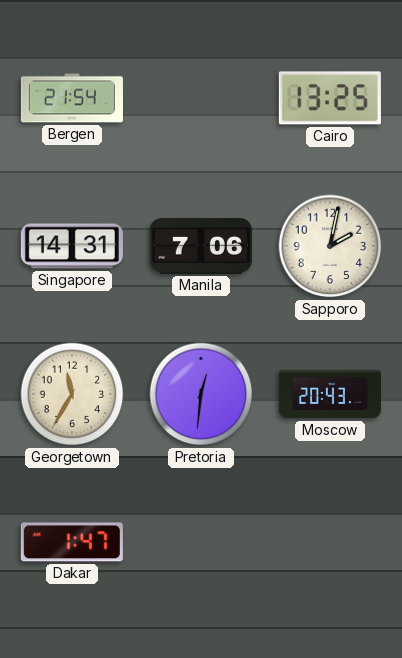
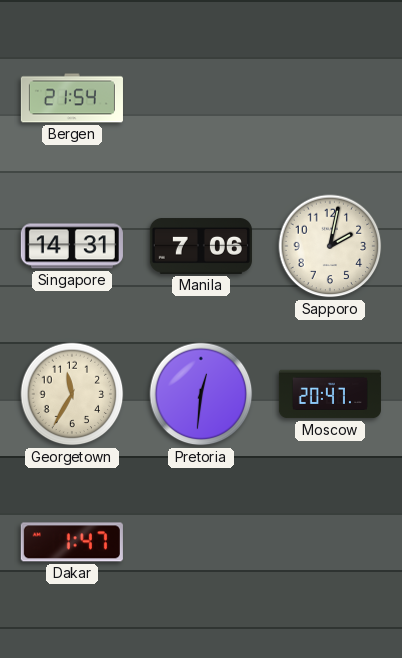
Cairo: 13:25 -> none (330, 98)
Moscow: 20:43 -> 20:47 (330, 394)
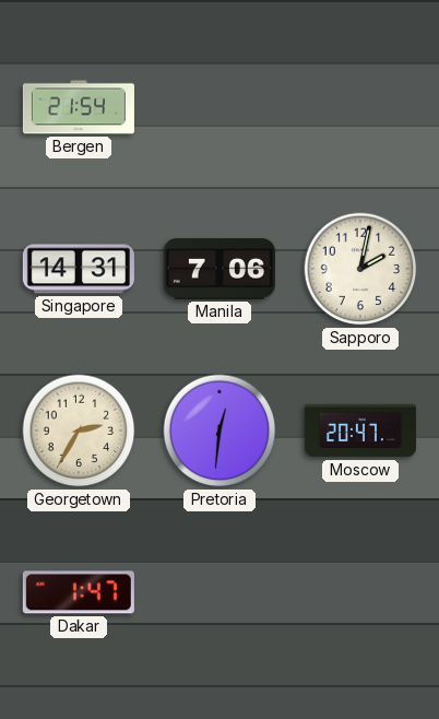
Georgetown: 11:35 -> 2:35 (79, 431)
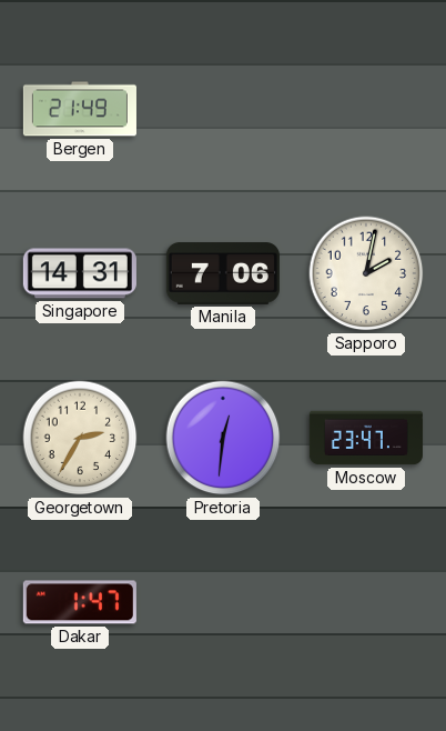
Bergen: 21:54 -> 21:49 (80, 109)
Moscow: 20:47 -> 23:47 (366, 438)
